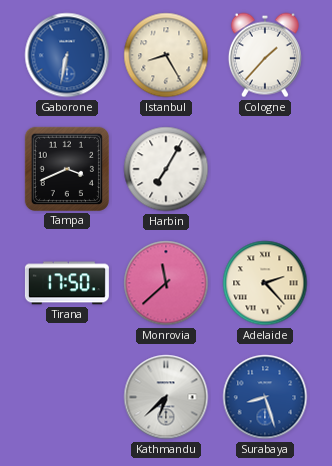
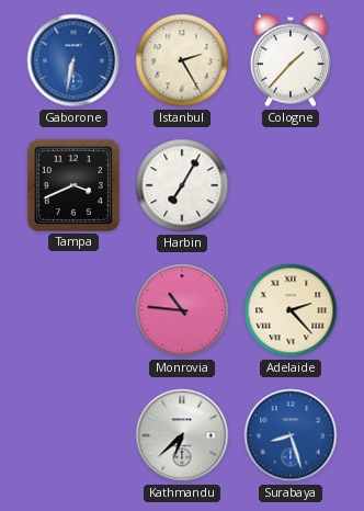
Istanbul: 8:25 -> 2:25 (182, 60)
Tirana: 17:50 -> none (67, 283)
Monrovia: 11:38 -> 10:46 (182, 310)
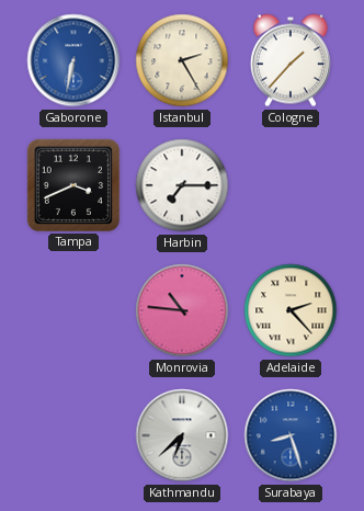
Harbin: 7:05 -> 7:15 (182, 185)
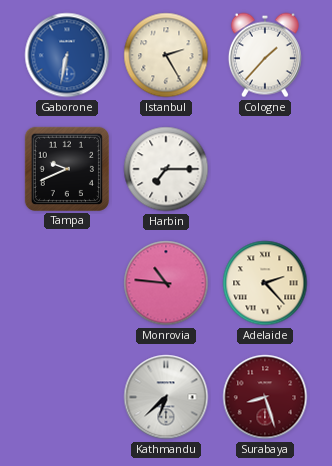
Tampa: 3:41 -> 9:41 (67, 169)
Surabaya dial: blue -> burgundy (265, 397)
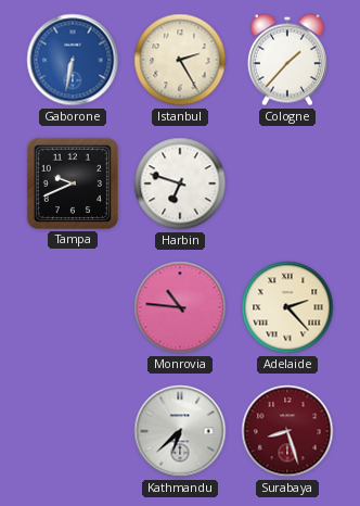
Harbin: 7:15 -> 6:48 (180, 184)
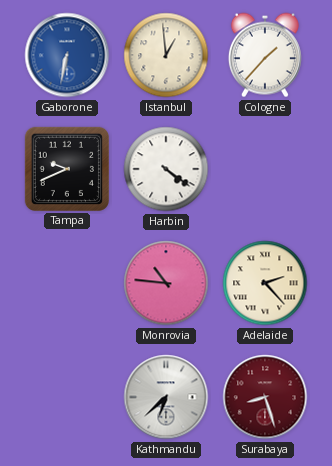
Istanbul: 2:25 -> 12:59 (166, 55)
Harbin: 6:48 -> 4:21 (166, 169)
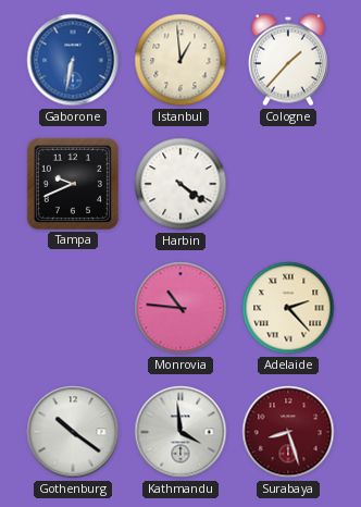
Gothenburg: none -> 10:21 (73, 432)
Kathmandu: 6:38 -> 3:59 (180, 432)
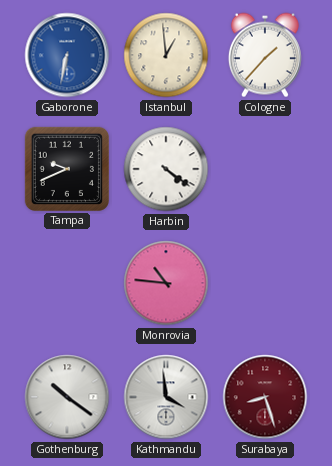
Adelaide: 2:23 -> none (288, 308)
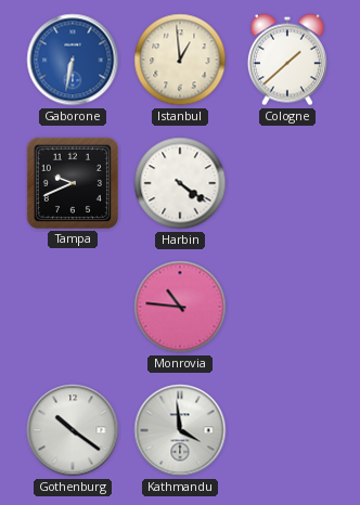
Cologne: 1:37 -> 1:38 (287, 60)
Surabaya: 8:27 -> none (265, 397)
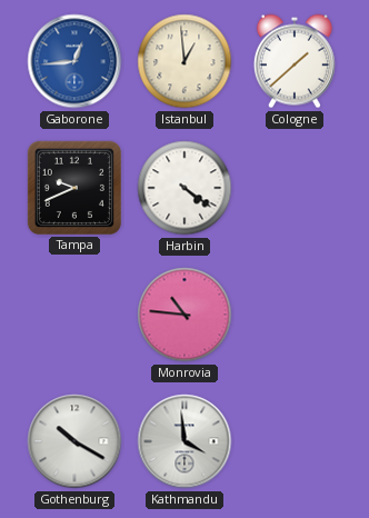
Gaborone: 6:32 -> 12:44 (74, 61)
Gothenburg: 10:21 -> 10:20 (74, 441)
